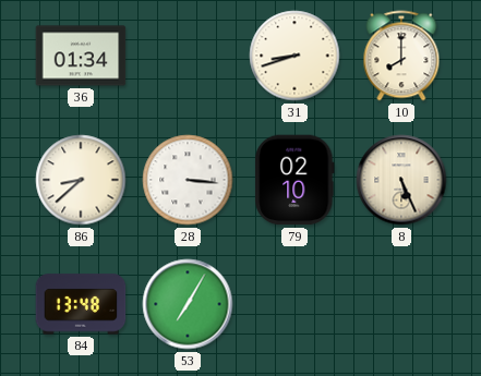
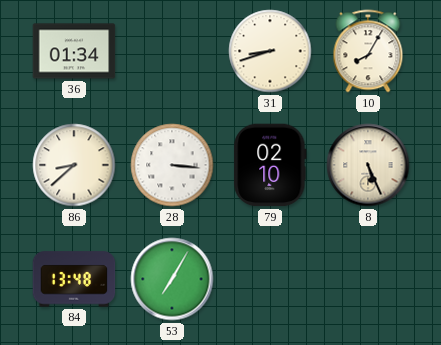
10: 8:00 -> 8:05 (368, 51)
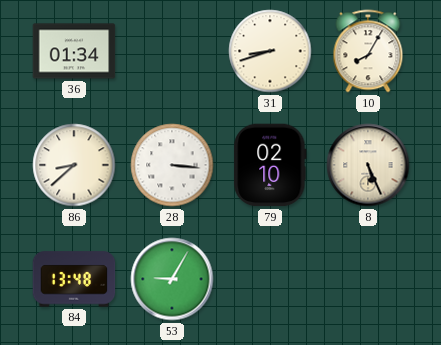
53: 7:05 -> 9:05 (172, 279)
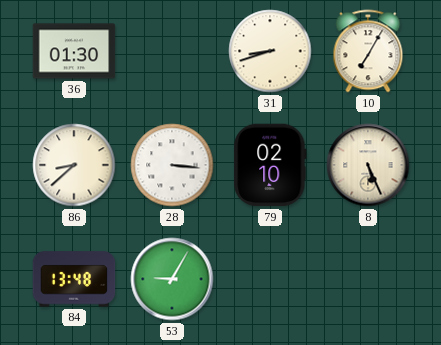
36: 01:34 -> 01:30 (74, 51)
10: 8:05 -> 7:05 (368, 51)
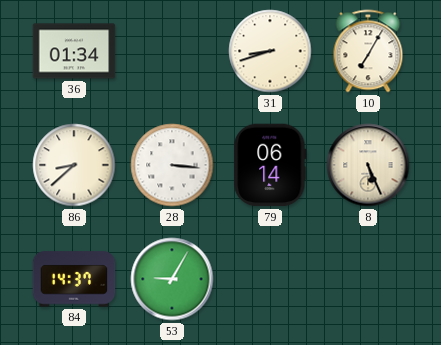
36: 01:30 -> 01:34 (74, 51)
79: 02:10 -> 06:14 (270, 165)
84: 13:48 -> 14:37 (74, 279)
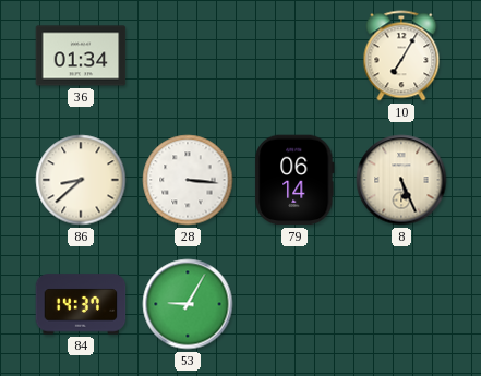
31: 8:42 -> none (270, 51)
